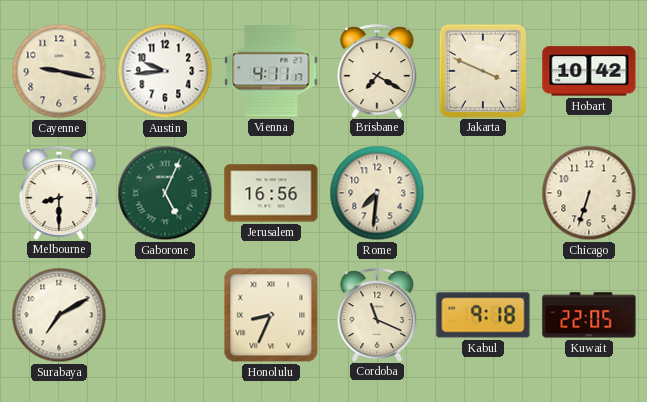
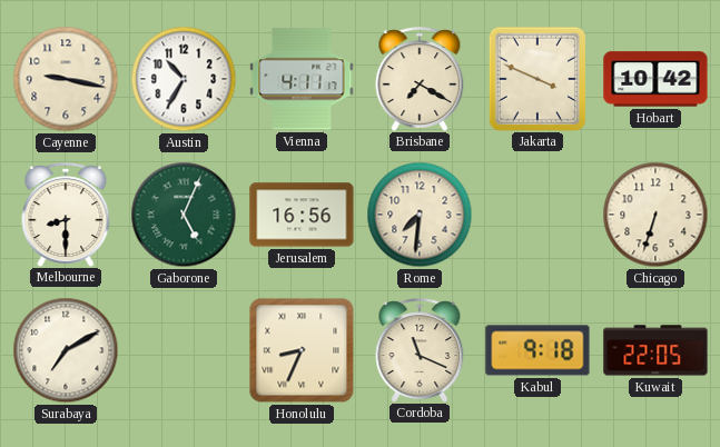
Austin: 9:44 -> 10:35 (184, 79)
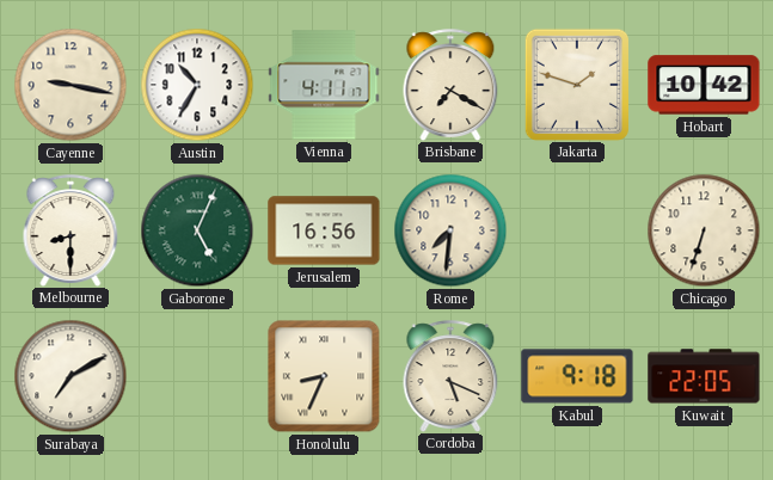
Jakarta: 3:49 -> 1:48 (576, 84)
Cordoba: 11:19 -> 5:19 (450, 376)
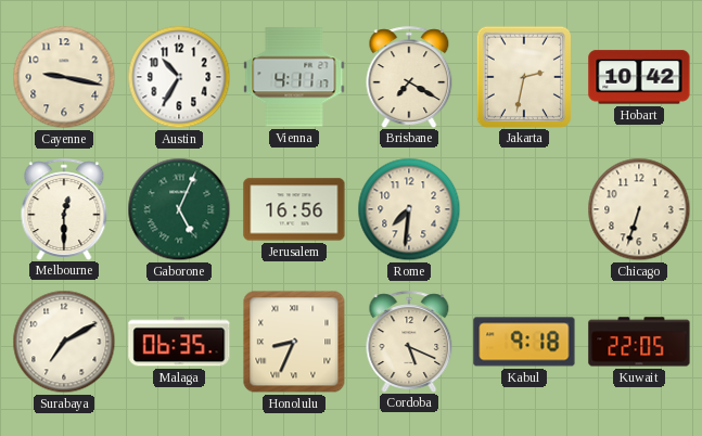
Jakarta: 1:48 -> 2:32 (523, 76)
Melbourne: 8:30 -> 12:30 (64, 209)
Malaga: none -> 06:35 (179, 342)
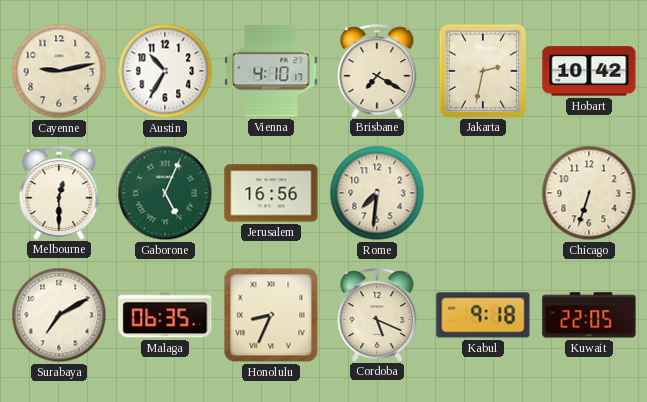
Cayenne: 9:17 -> 9:13 (59, 71)
Vienna: 4:11 -> 4:10 (271, 71)
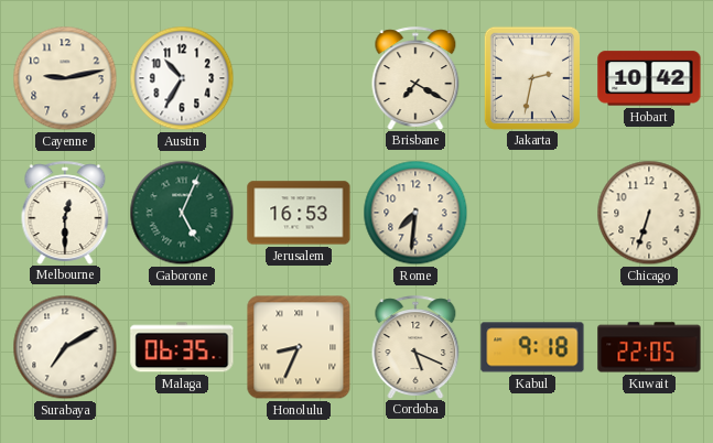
Vienna: 4:10 -> none (271, 71)
Jerusalem: 16:56 -> 16:53 (299, 213)
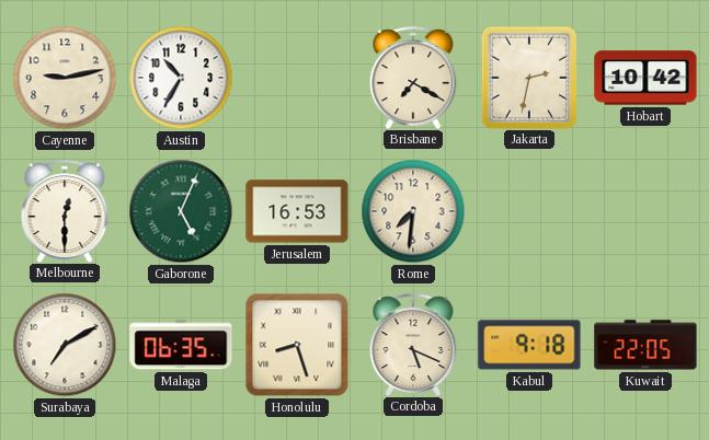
Chicago: 6:33 -> none (649, 213)
Honolulu: 8:34 -> 8:27 (297, 345)
